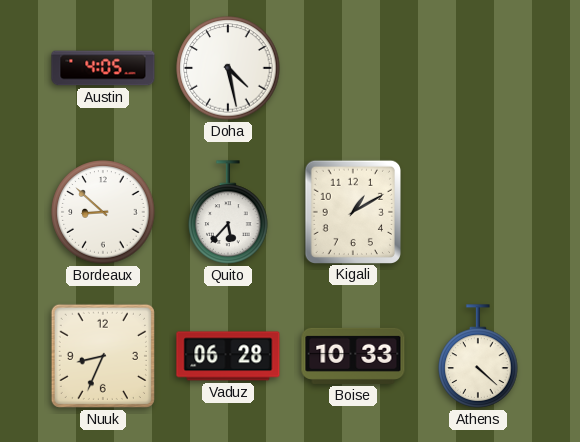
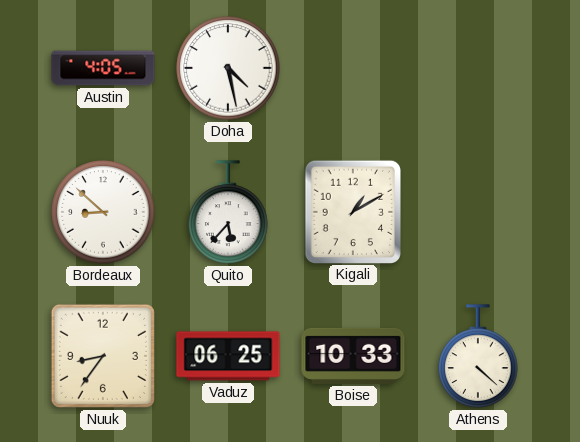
Nuuk: 8:34 -> 8:36 (103, 356)
Vaduz: 06:28 -> 06:25 (228, 356)
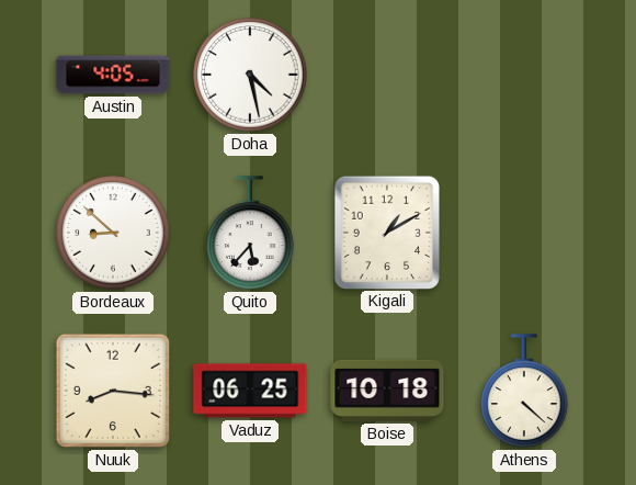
Nuuk: 8:36 -> 8:16 (113, 391)
Boise: 10:33 -> 10:18 (387, 391)
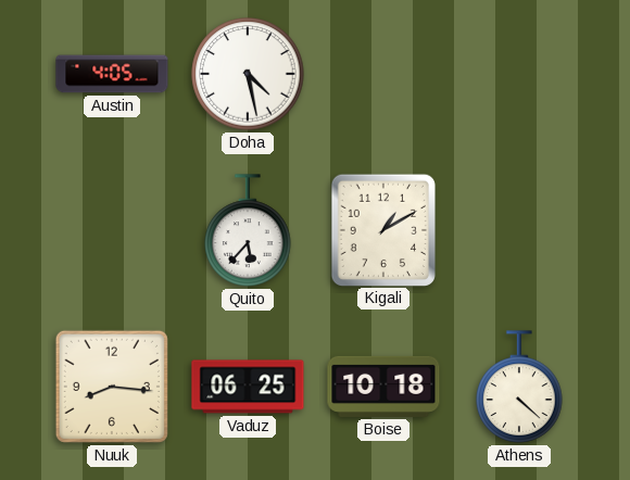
Bordeaux: 8:52 -> none (113, 233)
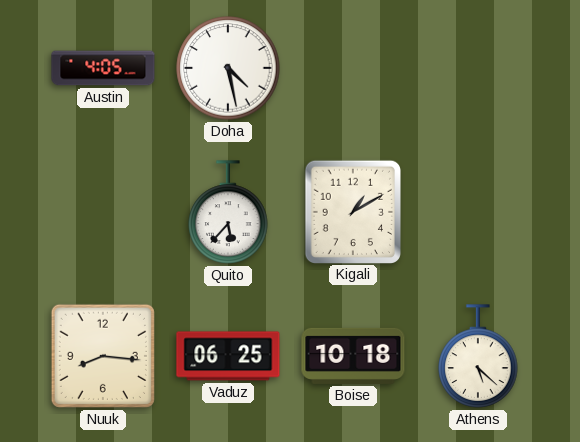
Athens: 4:22 -> 5:22 (478, 356)
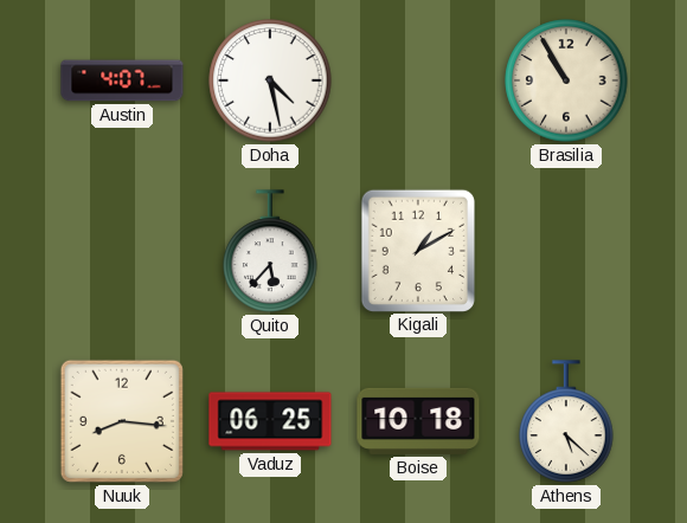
Austin: 4:05 -> 4:07 (122, 80)
Brasilia: none -> 10:55 (566, 80)
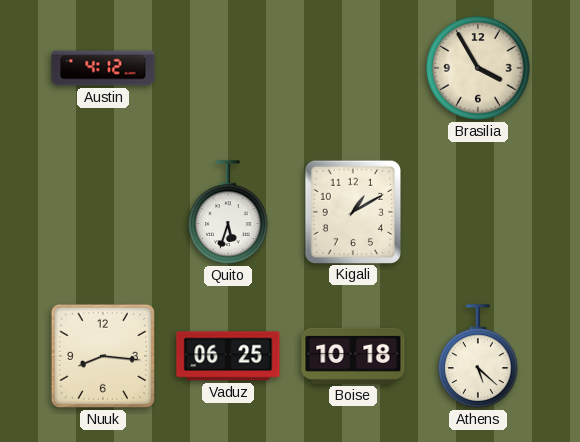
Austin: 4:07 -> 4:12 (103, 68)
Doha: 4:28 -> none (270, 80)
Brasilia: 10:55 -> 3:55 (478, 68)
Quito: 5:37 -> 5:33 (228, 212)
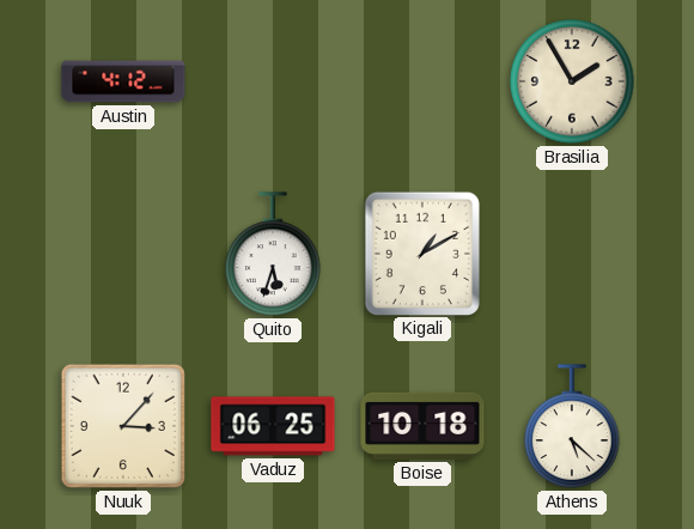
Brasilia: 3:55 -> 1:55 (572, 81)
Nuuk: 8:16 -> 3:07 (123, 426)
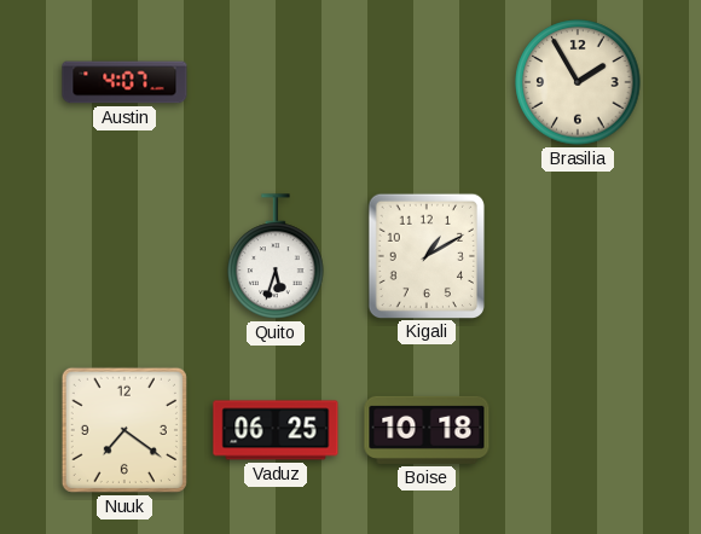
Austin: 4:12 -> 4:07 (124, 82)
Nuuk: 3:07 -> 7:21 (124, 430)
Athens: 5:22 -> none (572, 426)
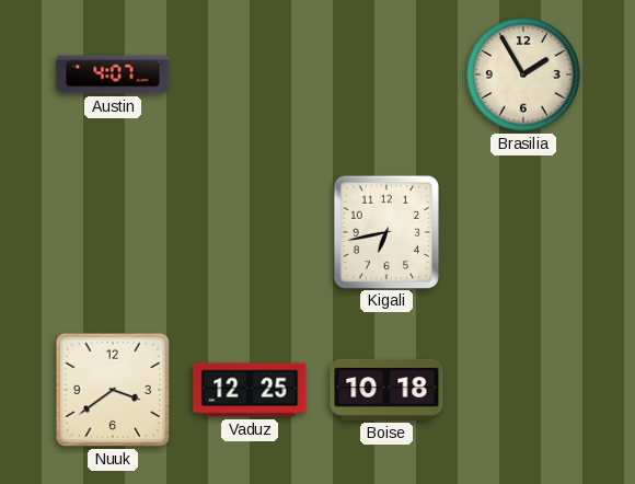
Quito: 5:33 -> none (276, 256)
Kigali: 1:10 -> 6:43 (385, 231)
Nuuk: 7:21 -> 3:39 (113, 390)
Vaduz: 06:25 -> 12:25 (250, 390)
